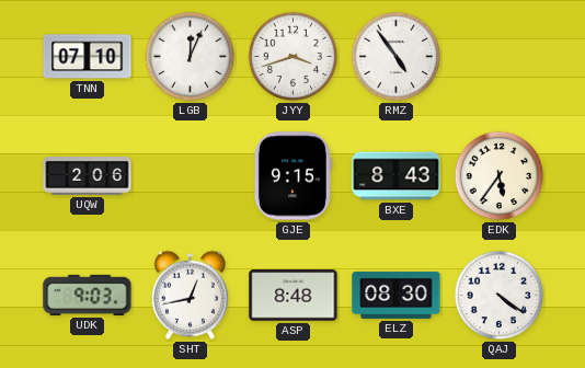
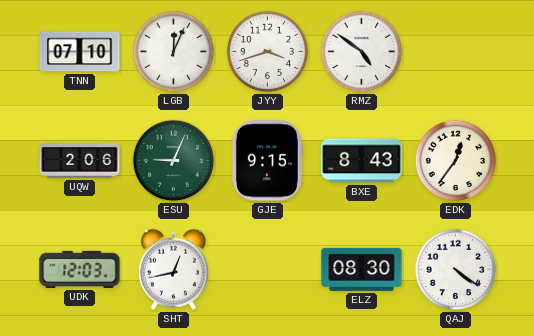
RMZ: 4:54 -> 4:51 (362, 52)
ESU: none -> 9:04 (174, 161)
EDK: 5:36 -> 12:36 (456, 161)
UDK: 9:03 -> 12:03 (80, 269)
ASP: 8:48 -> none (294, 296)
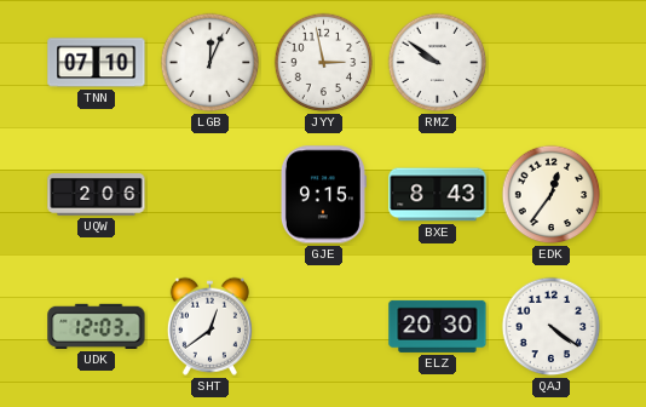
JYY: 3:42 -> 2:58 (324, 63)
RMZ: 4:51 -> 9:51 (438, 63)
ESU: 9:04 -> none (174, 161)
SHT: 12:43 -> 12:39 (209, 326)
ELZ: 08:30 -> 20:30 (438, 326)
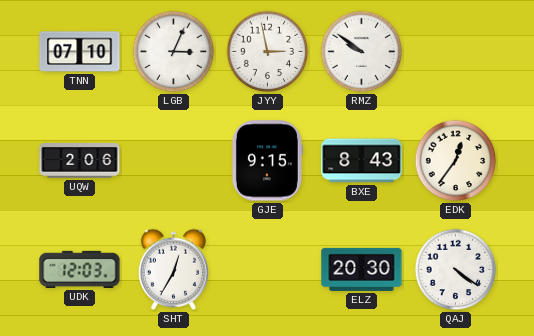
LGB: 12:04 -> 3:04 (174, 52)
SHT: 12:39 -> 12:35 (173, 269)
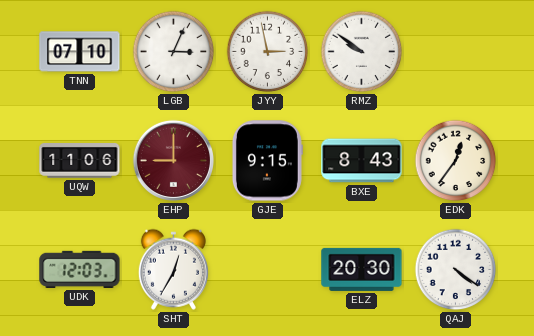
UQW: 2:06 -> 11:06 (80, 161)
EHP: none -> 9:00 (173, 160)
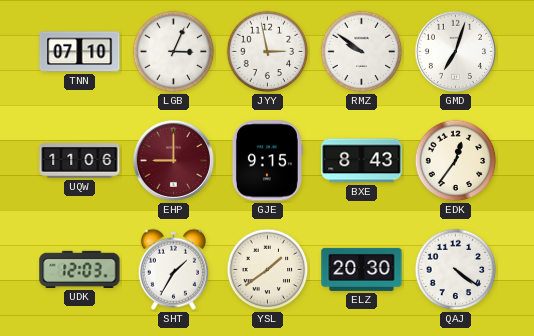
GMD: none -> 7:03 (455, 51)
SHT: 12:35 -> 1:35 (173, 269)
YSL: none -> 1:39 (268, 270)
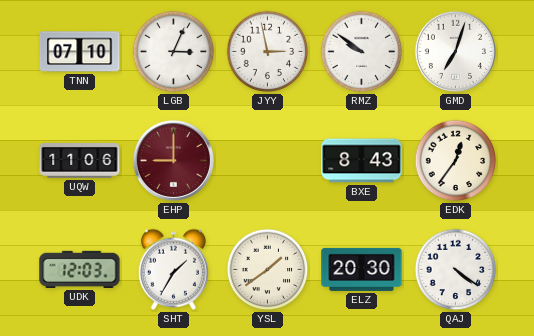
GJE: 9:15 -> none (267, 161)
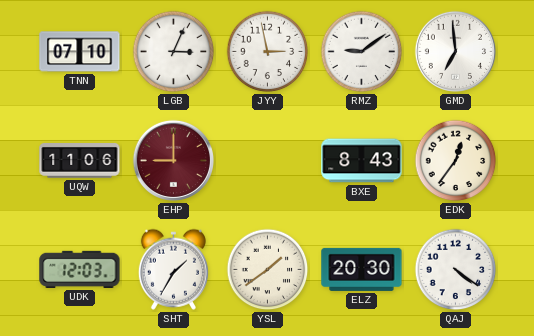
RMZ: 9:51 -> 9:09 (362, 52)
GMD: 7:03 -> 6:59 (455, 51)
